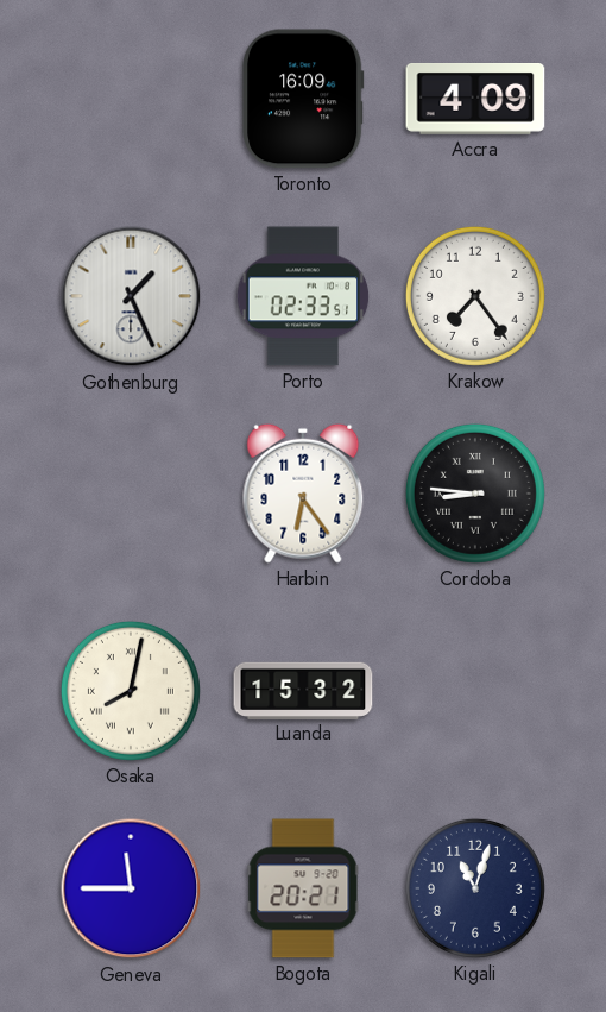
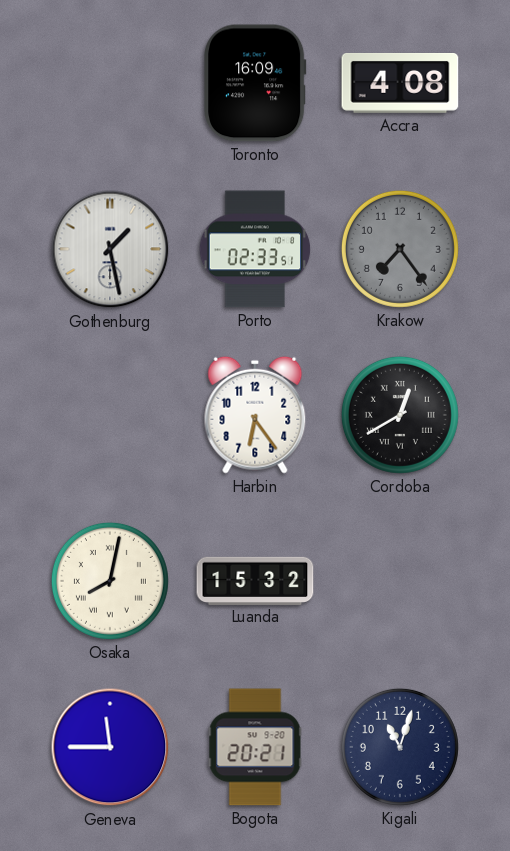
Accra: 4:09 -> 4:08 (400, 84)
Gothenburg: 1:26 -> 1:28 (110, 249)
Krakow dial: white -> grey (400, 249)
Cordoba: 8:46 -> 12:40 (400, 415)
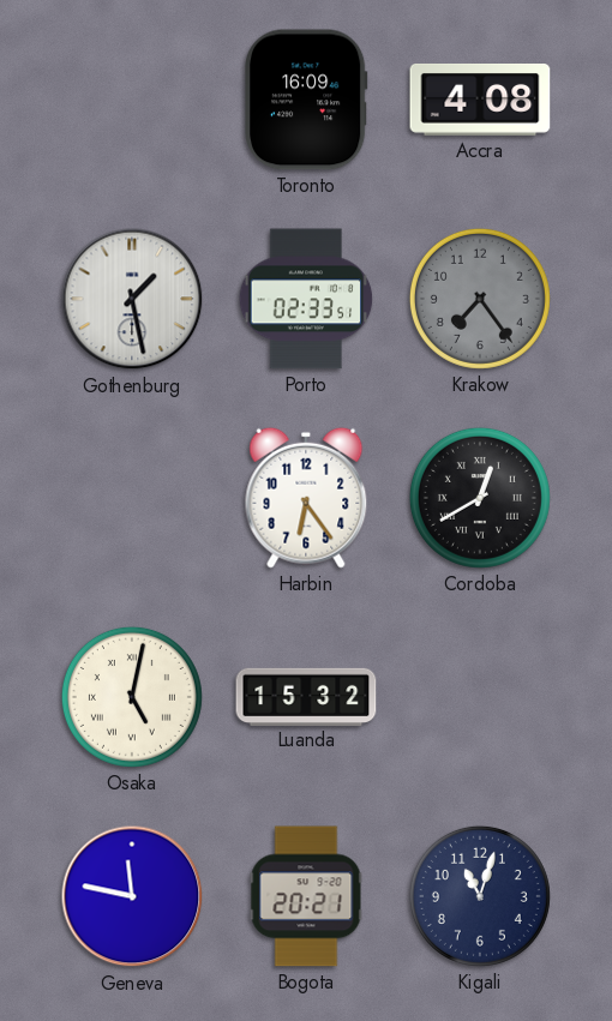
Osaka: 8:02 -> 5:02 (132, 697)
Geneva: 11:45 -> 11:47 (132, 896)
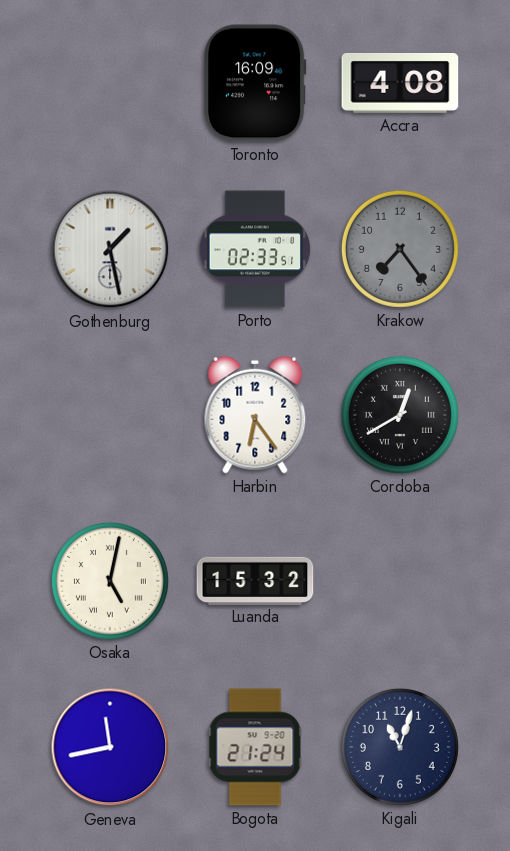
Geneva: 11:47 -> 11:43 (110, 747)
Bogota: 20:21 -> 21:24 (255, 747)
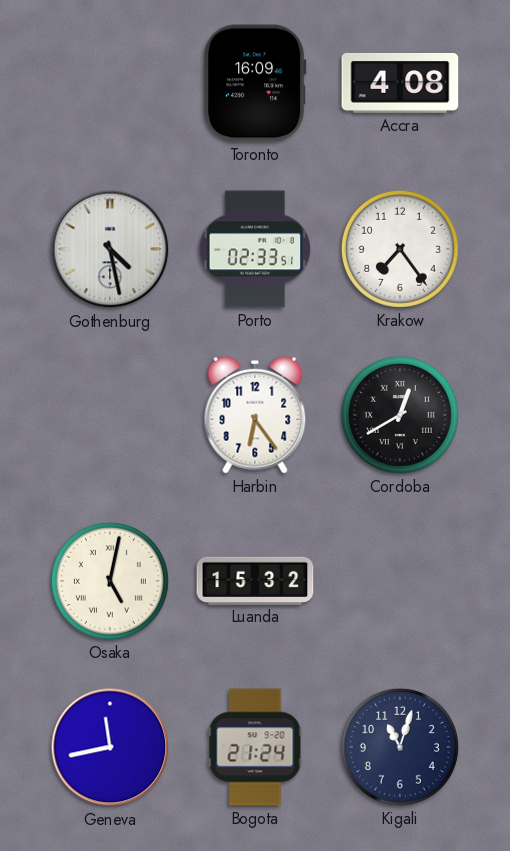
Gothenburg: 1:28 -> 4:28 (110, 249)
Krakow dial: grey -> white (400, 249)
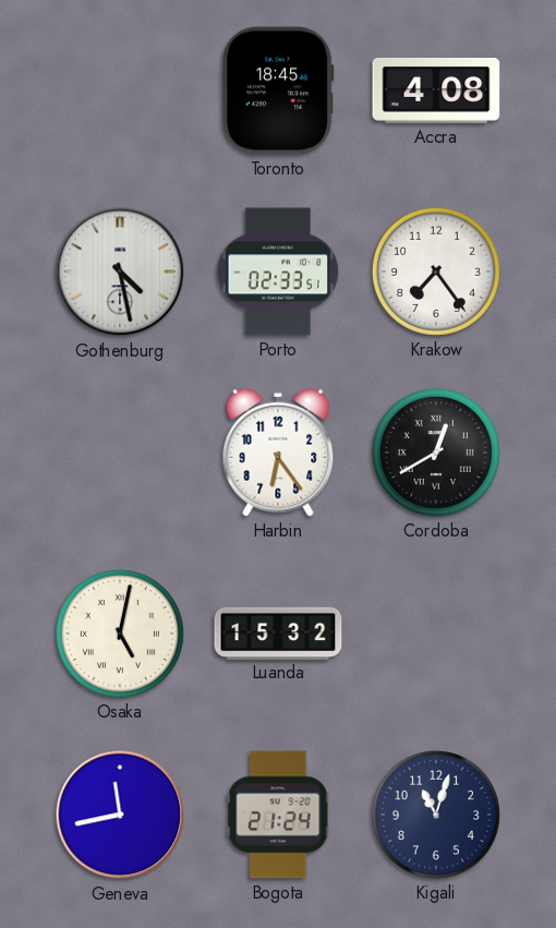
Toronto: 16:09 -> 18:45 (279, 91)
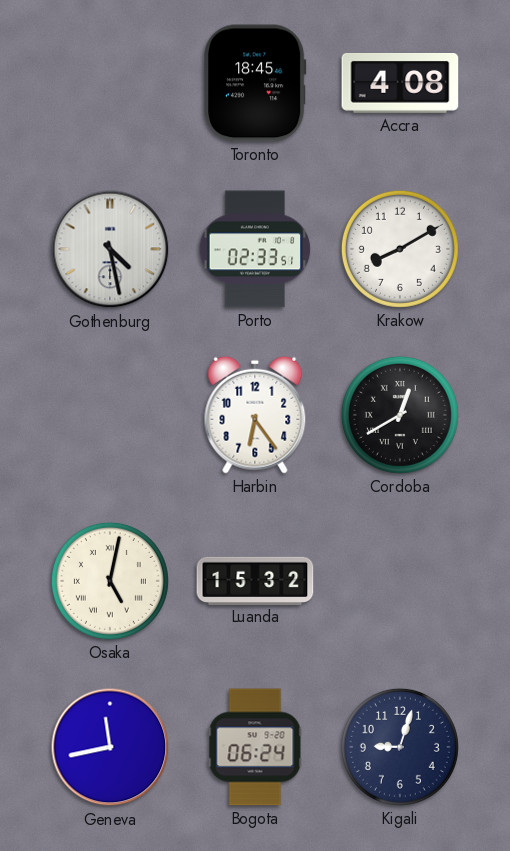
Krakow: 7:24 -> 8:10 (400, 249)
Bogota: 21:24 -> 06:24 (255, 747)
Kigali: 11:03 -> 9:03 (400, 747)
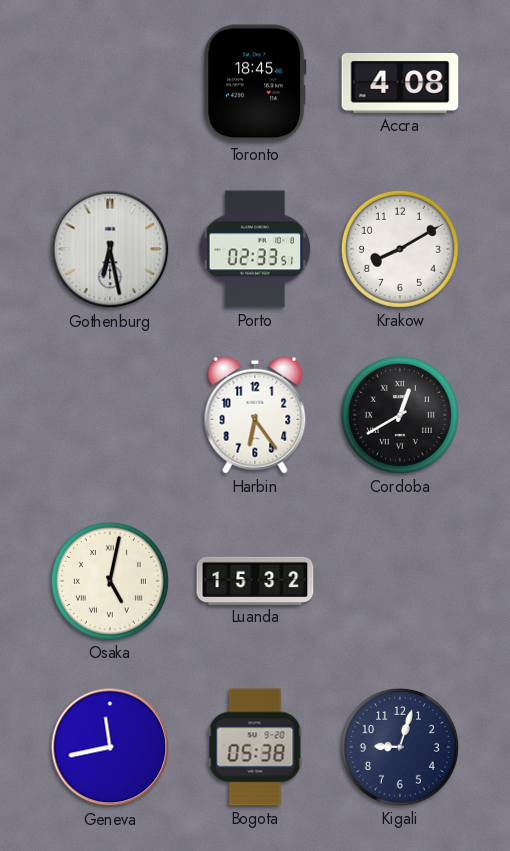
Gothenburg: 4:28 -> 6:28 (110, 249)
Bogota: 06:24 -> 05:38 (255, 747)
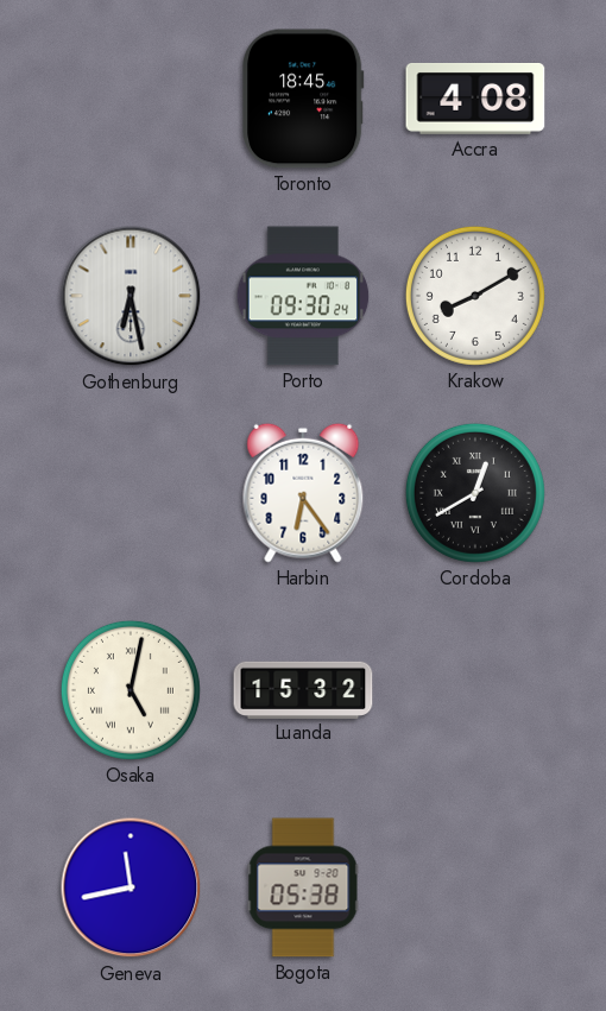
Porto: 02:33 -> 09:30 (303, 296)
Kigali: 9:03 -> none (400, 747)
